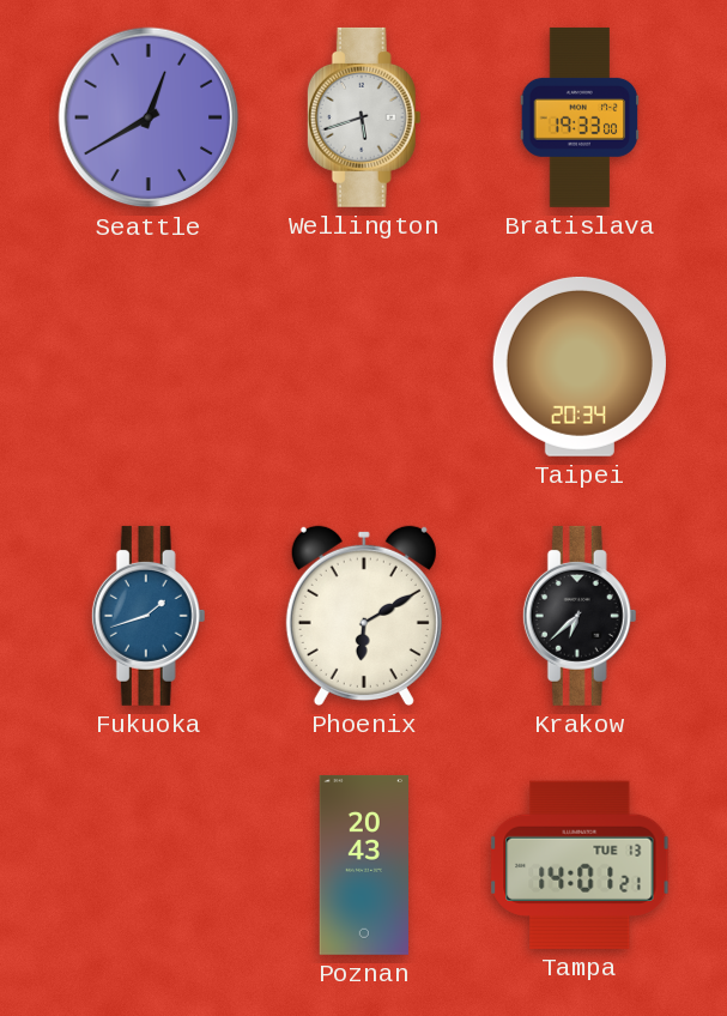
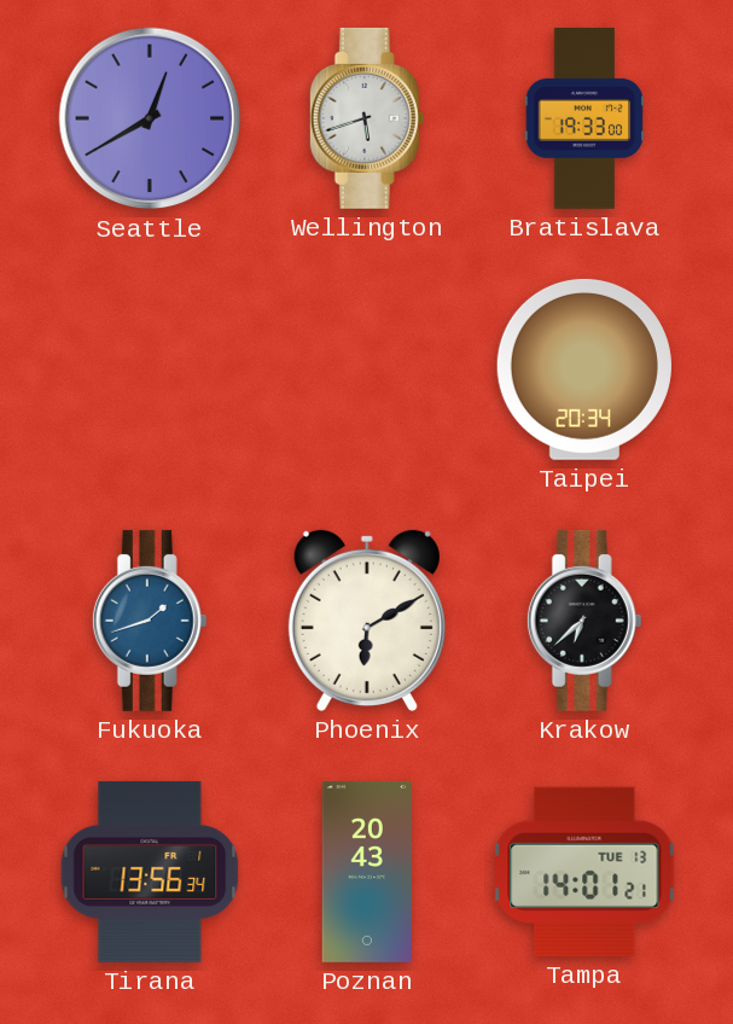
Tirana: none -> 13:56 (150, 872)
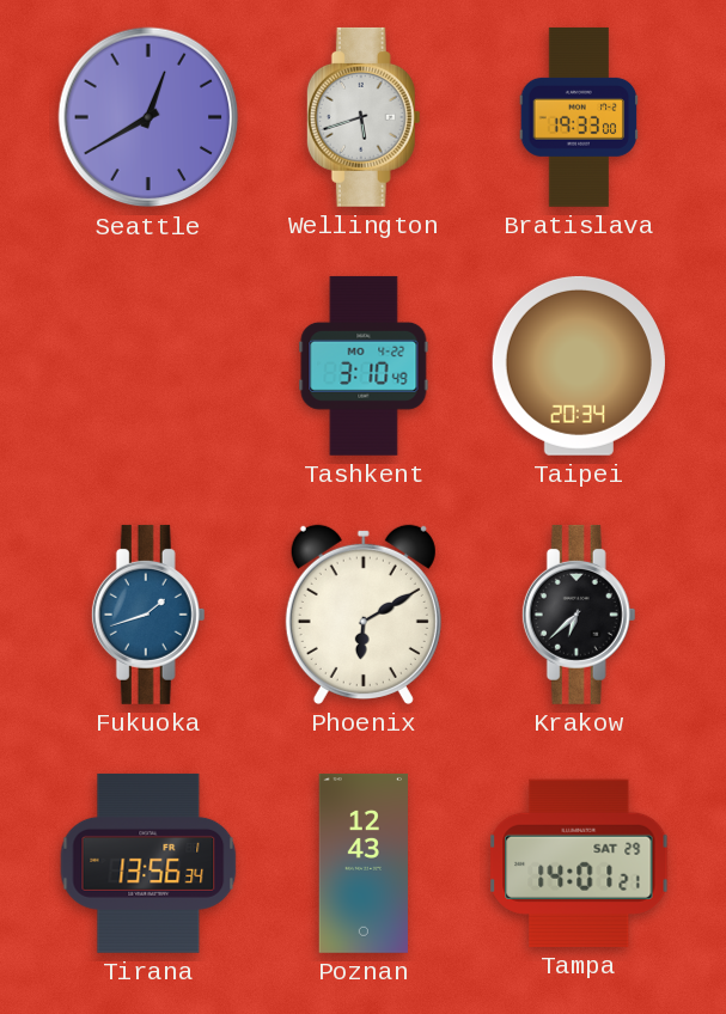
Tashkent: none -> 3:10 (364, 366)
Poznan: 20:43 -> 12:43 (364, 863)
Tampa date: TUE 13 -> SAT 29 (579, 863)
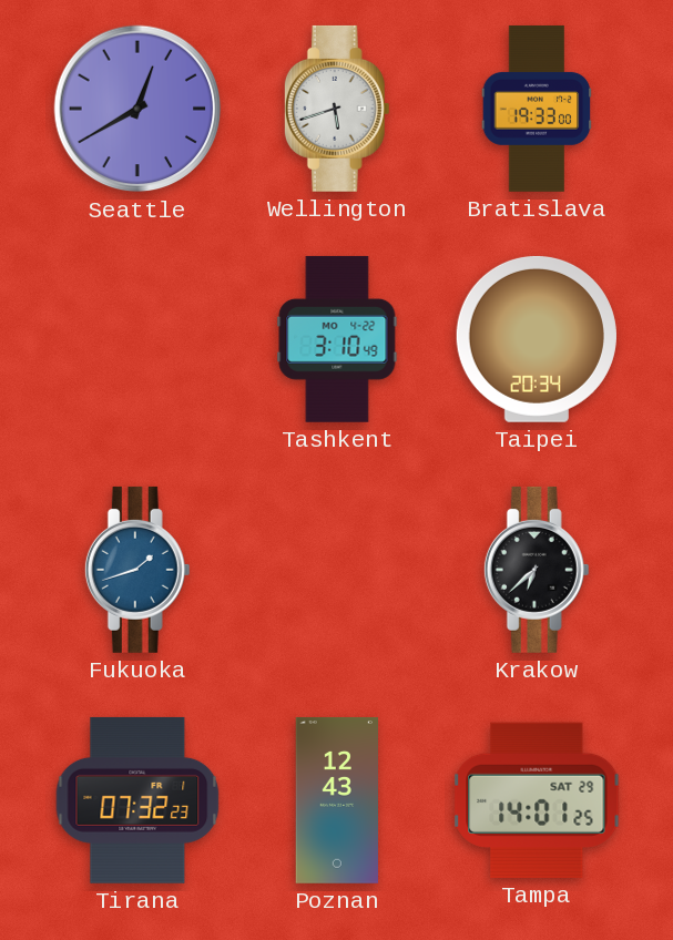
Phoenix: 6:10 -> none (364, 615)
Tirana: 13:56 -> 07:32 (137, 800)
Tampa: 14:01:21 -> 14:01:25 (537, 800)
